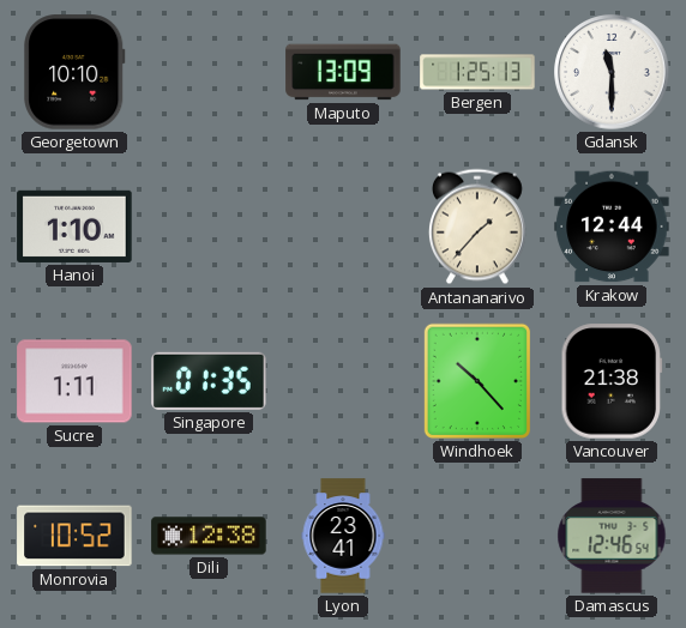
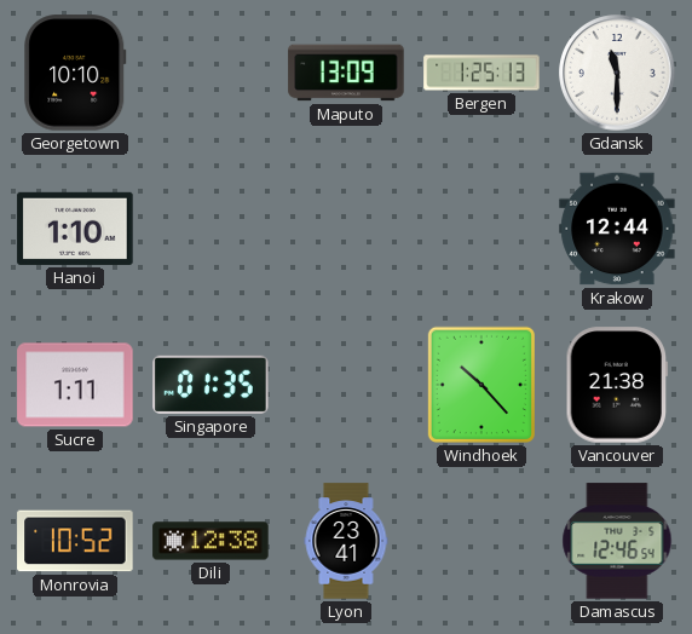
Antananarivo: 1:37 -> none (477, 227)
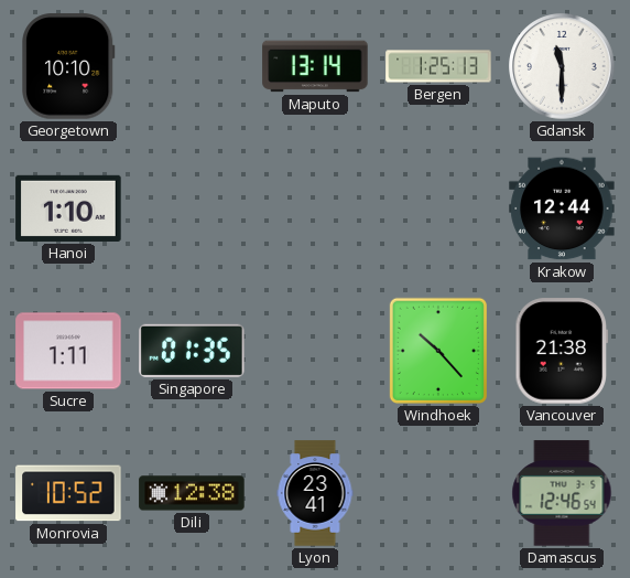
Maputo: 13:09 -> 13:14 (315, 66)
